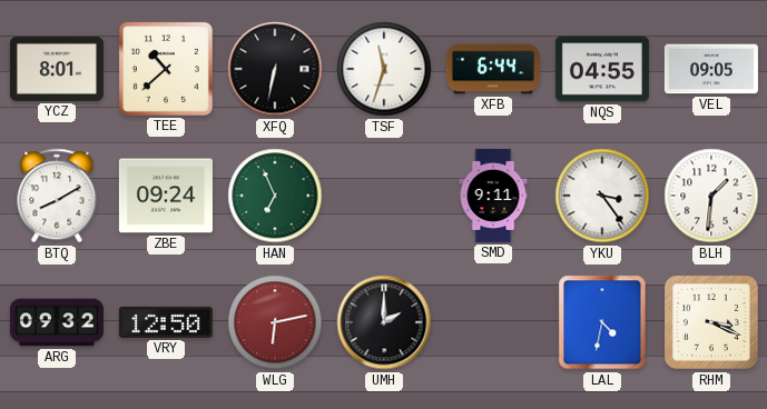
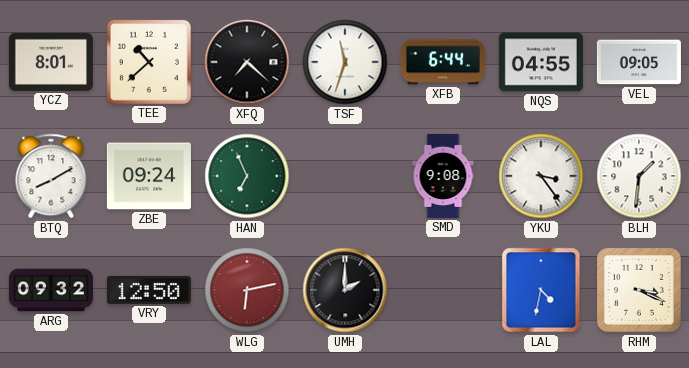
XFQ: 6:32 -> 7:22 (247, 62)
SMD: 9:11 -> 9:08 (443, 176)
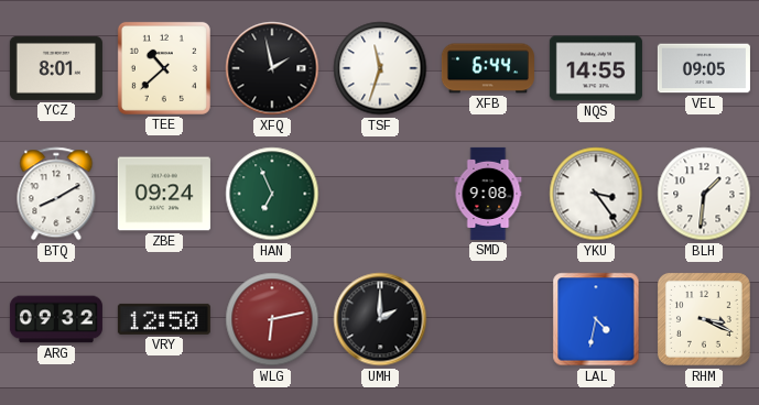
XFQ: 7:22 -> 1:58 (272, 68)
NQS: 04:55 -> 14:55 (596, 68)
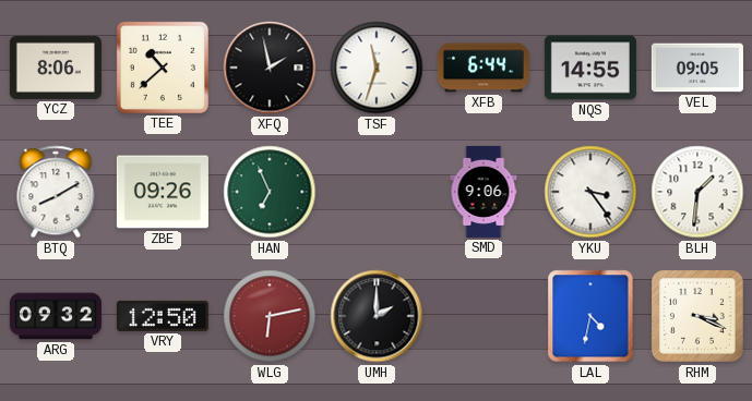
YCZ: 8:01 -> 8:06 (56, 68)
ZBE: 09:24 -> 09:26 (163, 192)
SMD: 9:08 -> 9:06 (484, 192)
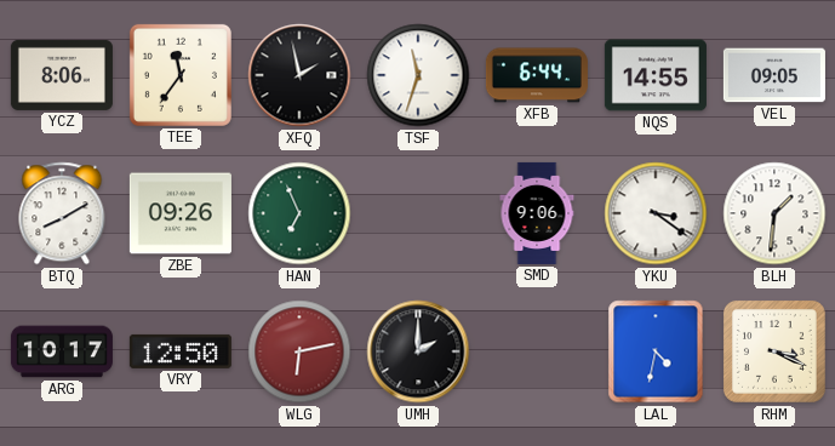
TEE: 10:38 -> 11:36 (181, 75)
YKU: 3:24 -> 3:21 (656, 213)
ARG: 09:32 -> 10:17 (62, 351)
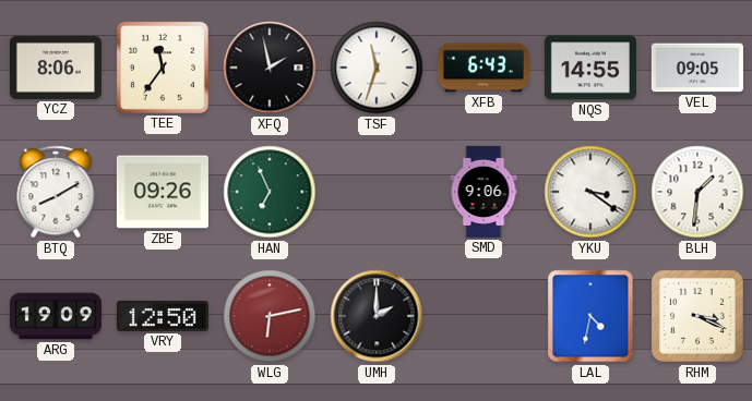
XFB: 6:44 -> 6:43 (484, 68)
ARG: 10:17 -> 19:09 (56, 316)
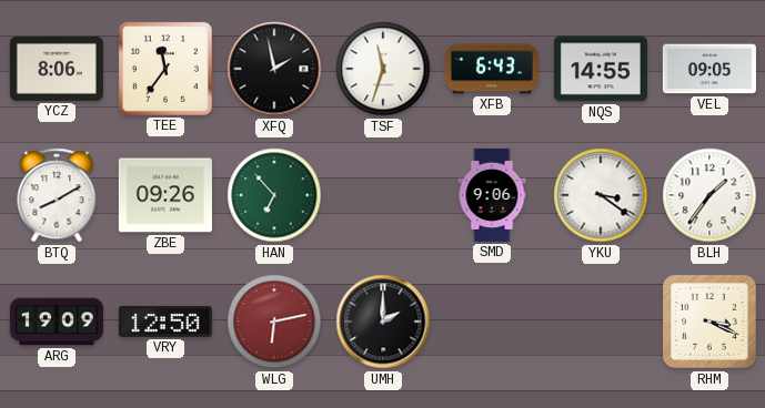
HAN: 6:56 -> 6:53 (274, 195)
BLH: 1:31 -> 1:36 (709, 195)
LAL: 4:32 -> none (590, 316)
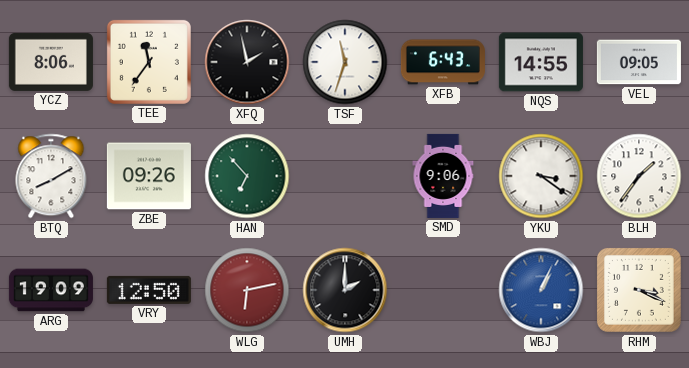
WBJ: none -> 1:04 (541, 290)
